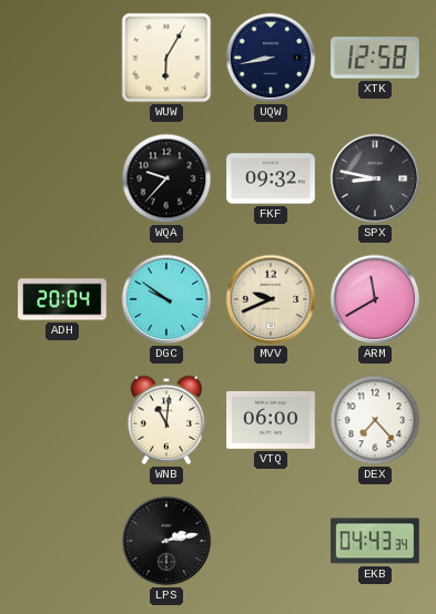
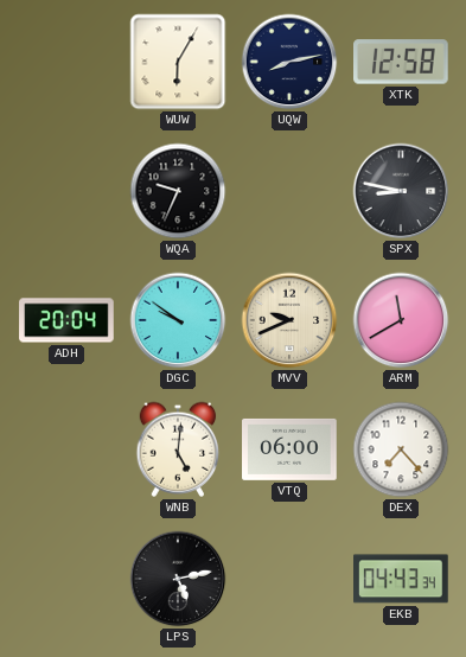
UQW: 8:43 -> 8:13 (289, 62)
WQA: 9:37 -> 9:34 (178, 191)
FKF: 09:32 -> none (271, 178)
WNB: 11:01 -> 5:01 (178, 449)
LPS: 2:13 -> 5:13 (178, 579)
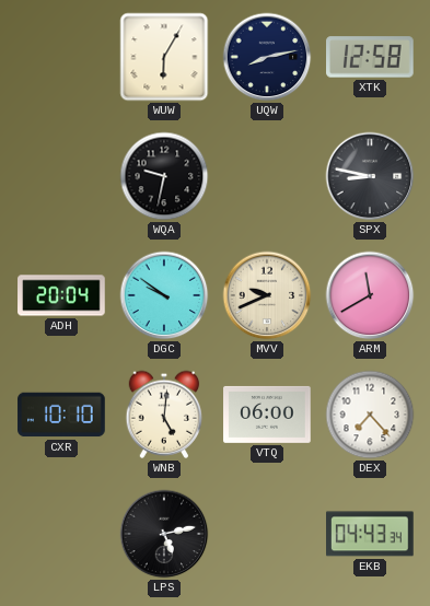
WQA: 9:34 -> 9:32 (164, 176)
CXR: none -> 10:10 (61, 415)
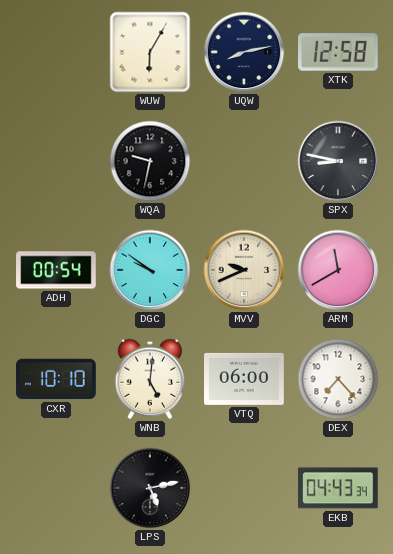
ADH: 20:04 -> 00:54 (56, 270)
